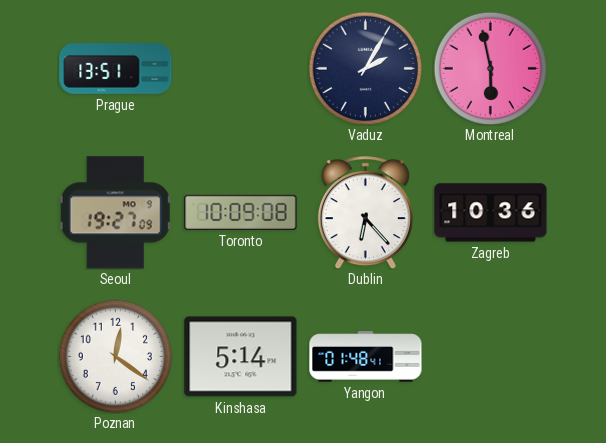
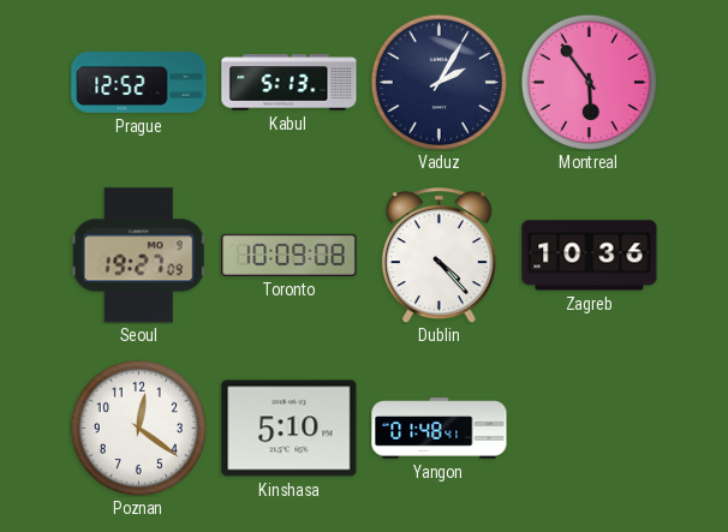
Prague: 13:51 -> 12:52 (139, 83)
Kabul: none -> 5:13 (290, 83)
Montreal: 5:58 -> 5:54 (589, 82)
Dublin: 6:23 -> 4:23 (438, 256)
Kinshasa: 5:14 -> 5:10 (290, 429)
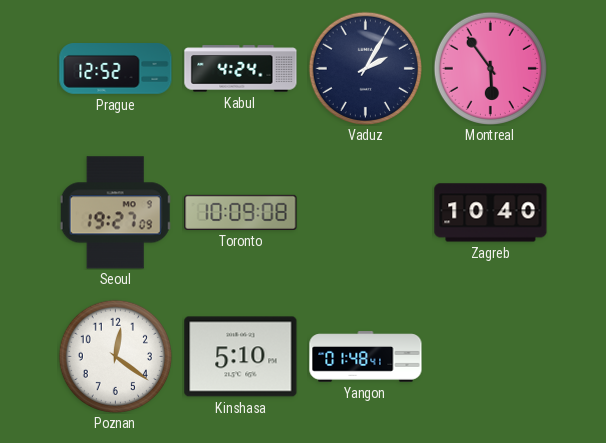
Kabul: 5:13 -> 4:24 (241, 69)
Dublin: 4:23 -> none (438, 256)
Zagreb: 10:36 -> 10:40 (491, 213)
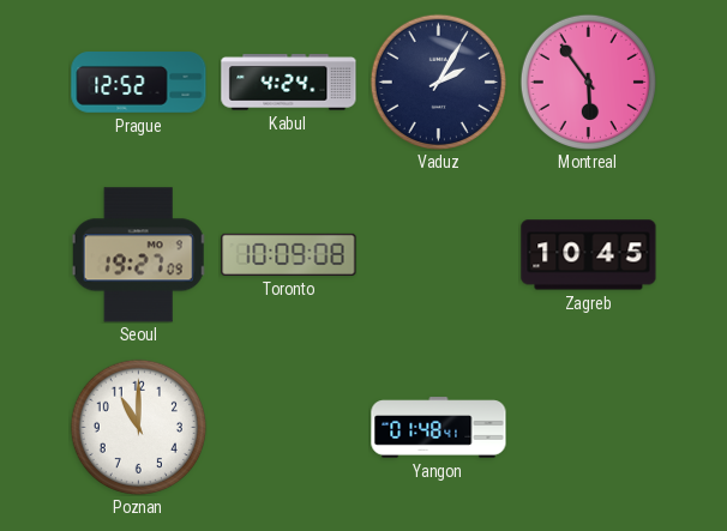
Zagreb: 10:40 -> 10:45 (589, 255)
Poznan: 12:21 -> 11:00 (138, 427)
Kinshasa: 5:10 -> none (241, 357)
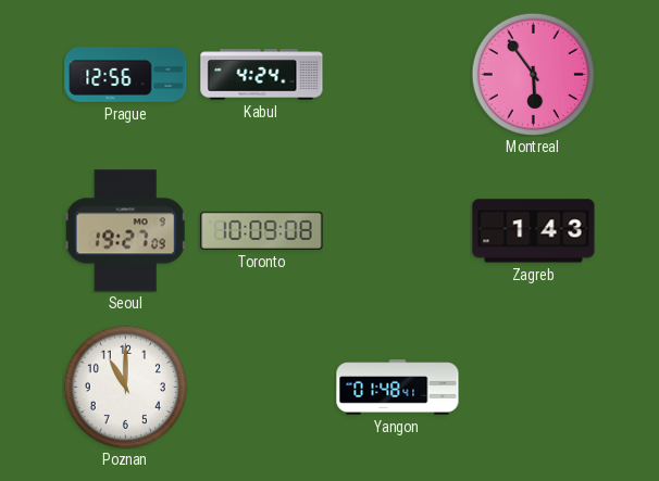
Prague: 12:52 -> 12:56 (126, 75)
Vaduz: 2:05 -> none (438, 82)
Zagreb: 10:45 -> 1:43 (534, 231)
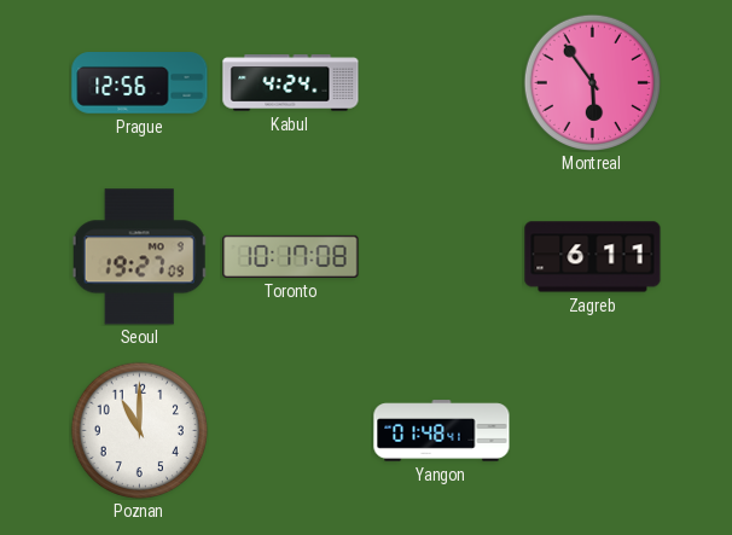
Toronto: 10:09 -> 10:17 (291, 256)
Zagreb: 1:43 -> 6:11 (593, 257)
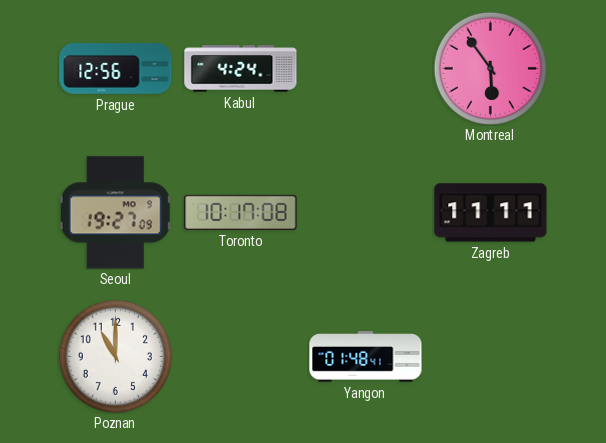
Zagreb: 6:11 -> 11:11 (491, 213)
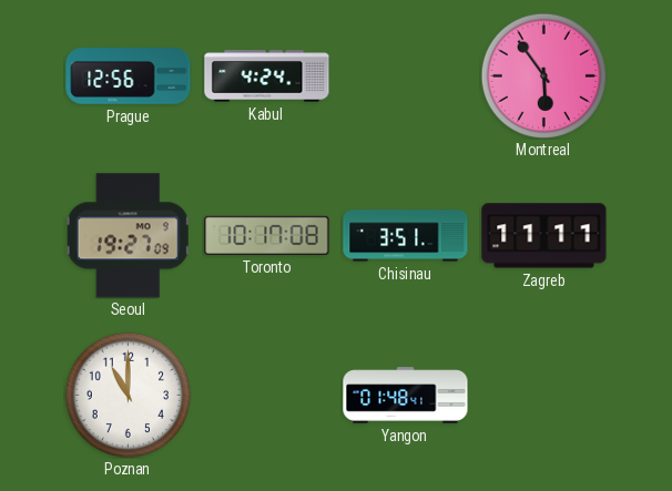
Chisinau: none -> 3:51 (406, 236)
